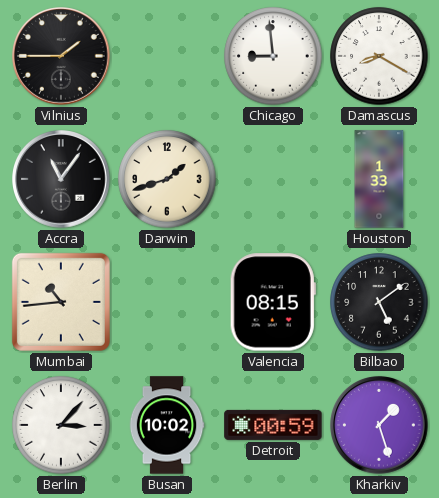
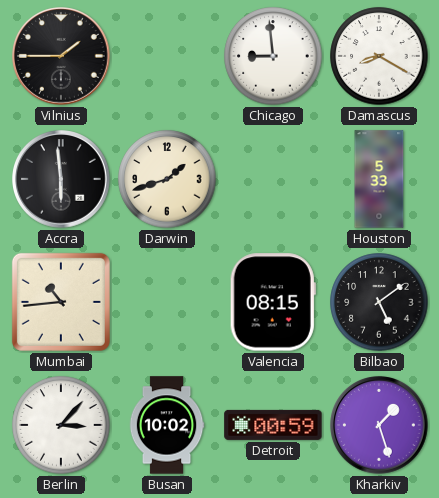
Accra: 11:06 -> 5:59 (61, 179)
Houston: 1:33 -> 5:33 (379, 179)
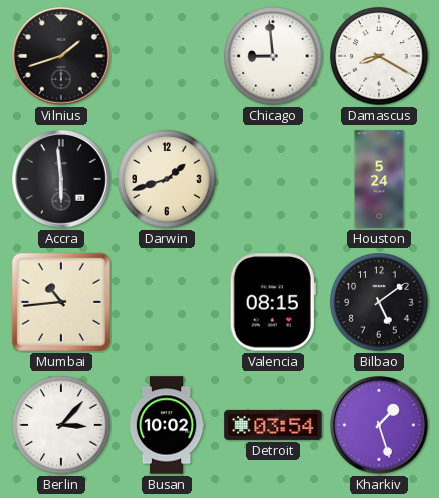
Vilnius: 1:45 -> 1:42 (61, 56)
Houston: 5:33 -> 5:24 (379, 179)
Detroit: 00:59 -> 03:54 (273, 425)
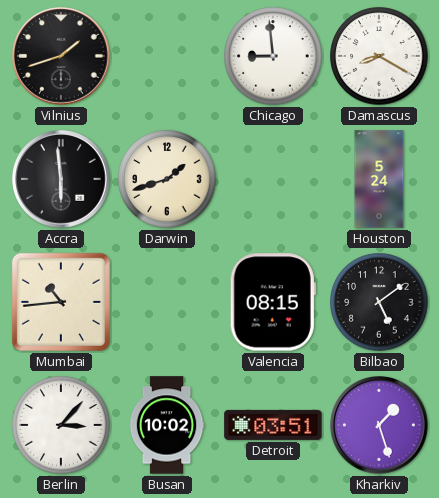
Detroit: 03:54 -> 03:51 (273, 425)
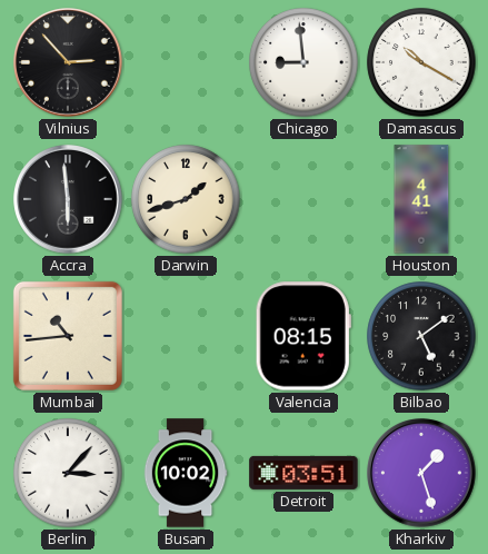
Vilnius: 1:42 -> 2:53 (68, 62)
Damascus: 8:20 -> 10:20 (421, 62)
Houston: 5:24 -> 4:41 (421, 199)
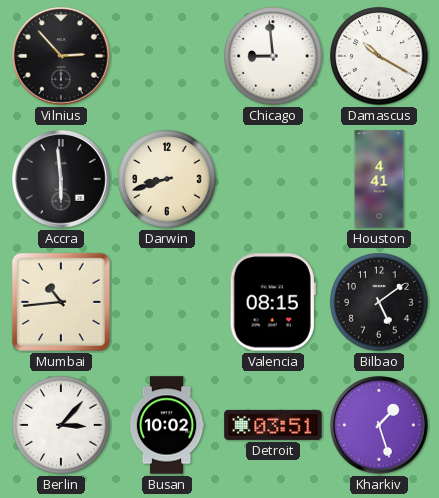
Darwin: 1:42 -> 8:42 (167, 179)
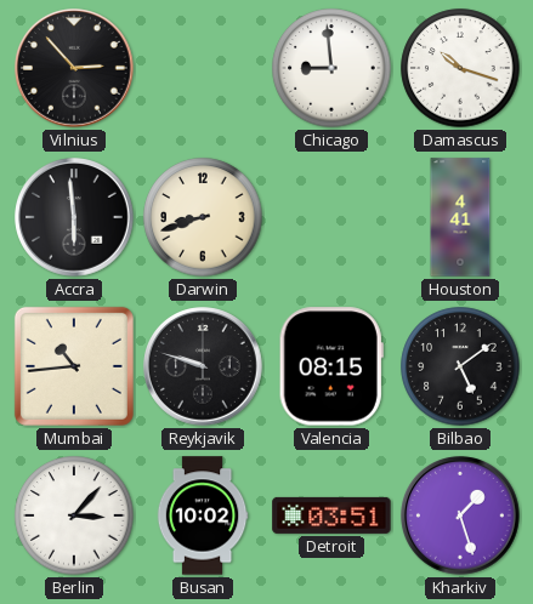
Damascus: 10:20 -> 10:18 (460, 68)
Reykjavik: none -> 9:48 (203, 366)
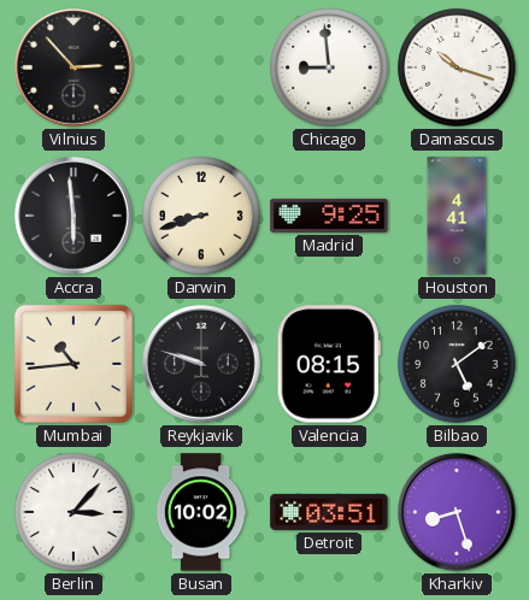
Madrid: none -> 9:25 (329, 216)
Kharkiv: 1:27 -> 8:27 (457, 512)
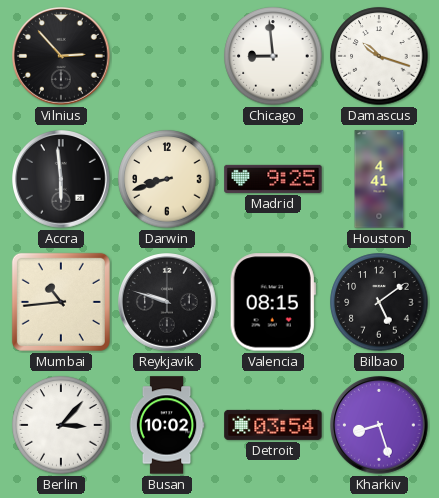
Detroit: 03:51 -> 03:54 (273, 425)
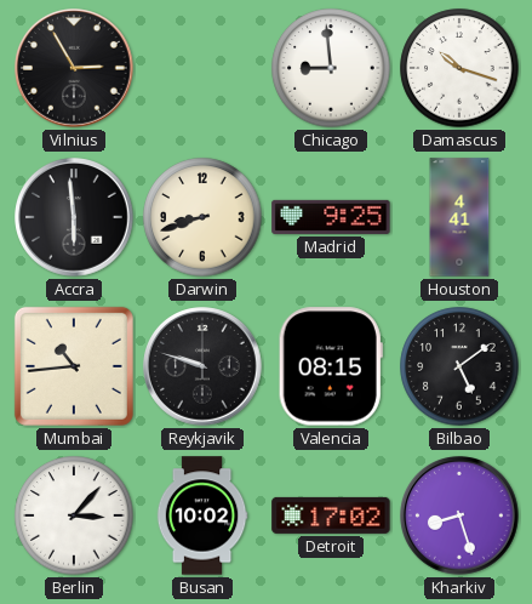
Vilnius: 2:53 -> 2:55 (74, 68)
Detroit: 03:54 -> 17:02 (331, 515)
